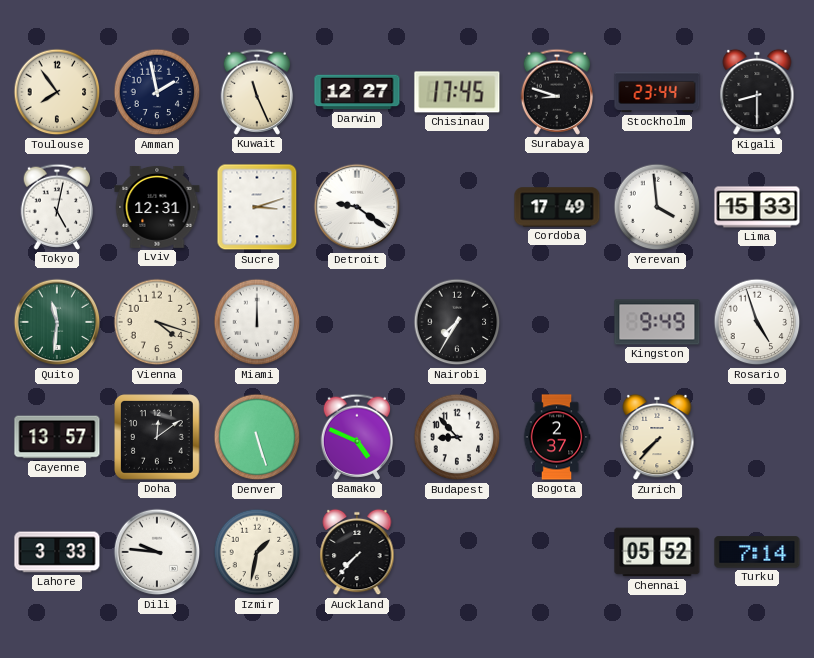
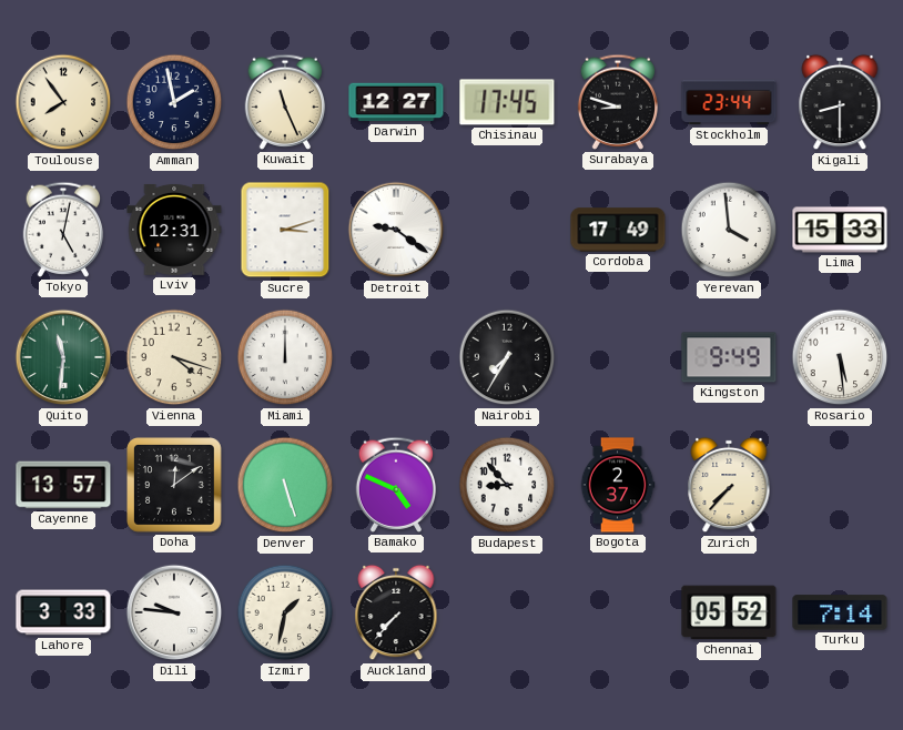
Rosario: 4:57 -> 5:29 (840, 357)
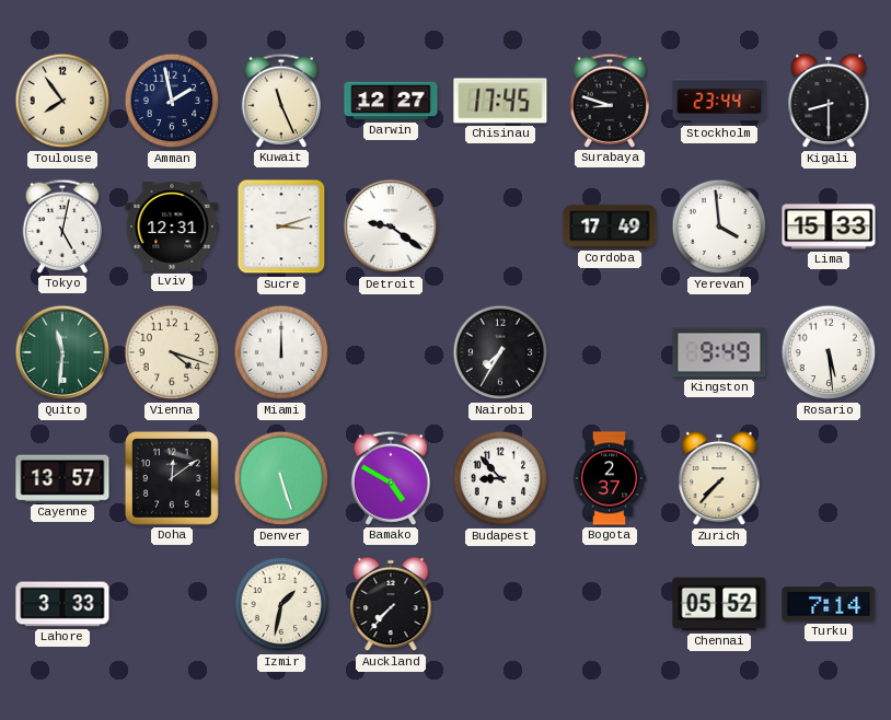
Bamako: 4:49 -> 4:50 (391, 478)
Dili: 9:46 -> none (174, 612)
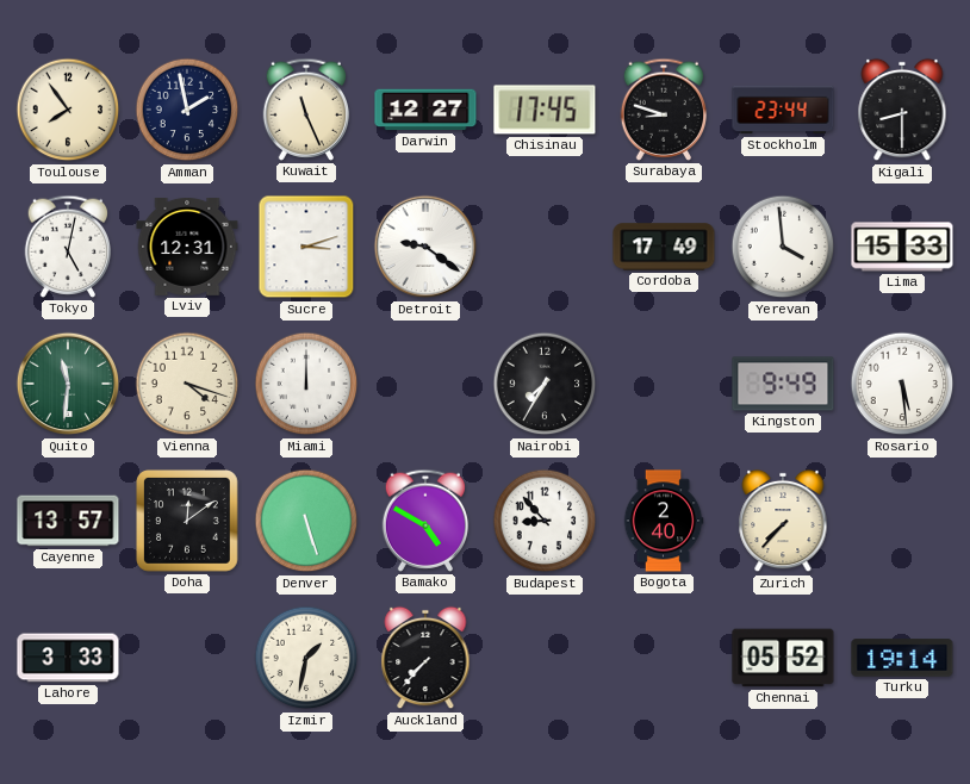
Bogota: 2:37 -> 2:40 (664, 521)
Turku: 7:14 -> 19:14 (902, 658)
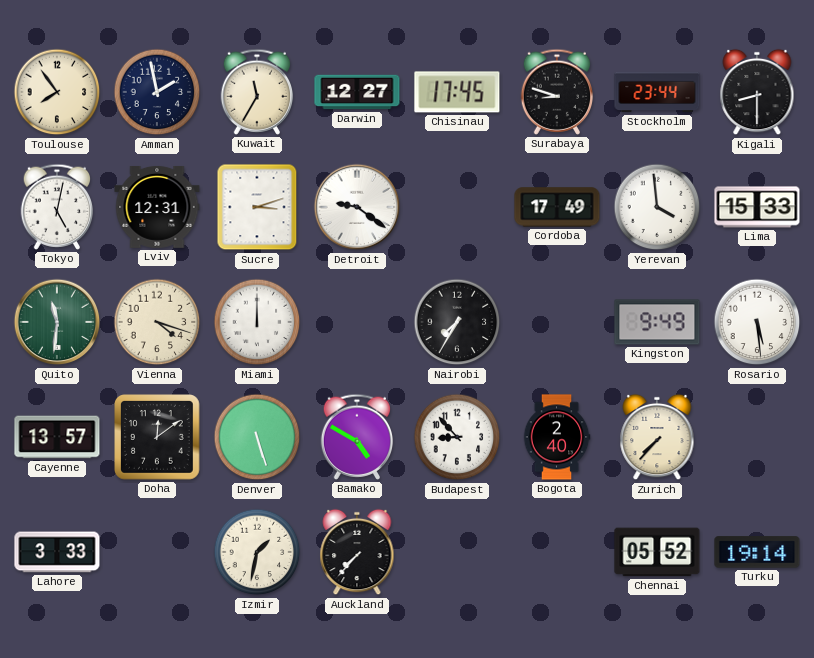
Kuwait: 11:26 -> 11:35 (257, 92)
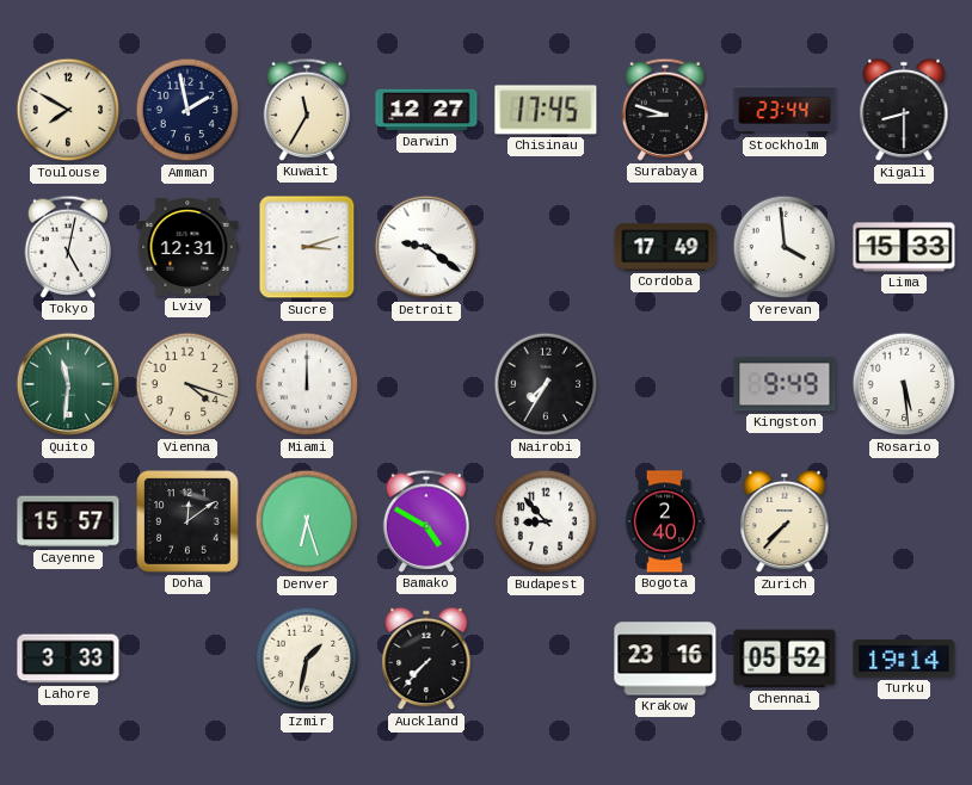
Toulouse: 7:54 -> 7:50 (68, 110)
Cayenne: 13:57 -> 15:57 (68, 521)
Denver: 5:27 -> 6:27 (307, 521)
Krakow: none -> 23:16 (665, 659)
